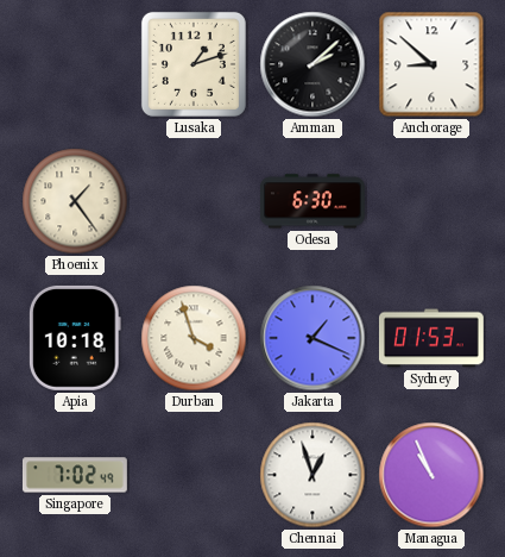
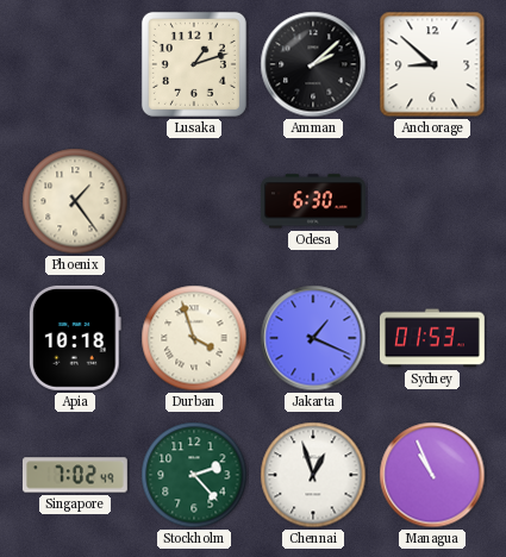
Stockholm: none -> 2:23 (194, 475)
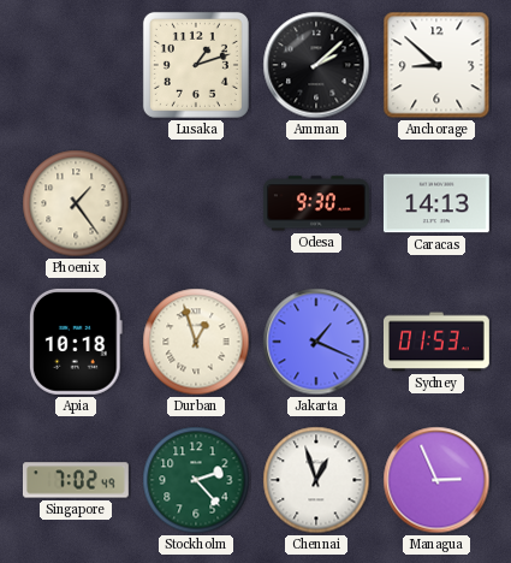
Odesa: 6:30 -> 9:30 (316, 203)
Caracas: none -> 14:13 (436, 203)
Durban: 3:57 -> 12:57 (196, 342)
Managua: 10:56 -> 2:56 (436, 480)
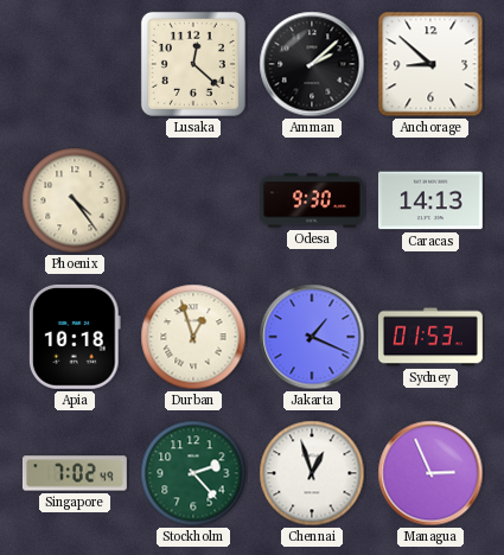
Lusaka: 1:12 -> 12:22 (193, 64)
Phoenix: 1:24 -> 4:24 (75, 200)
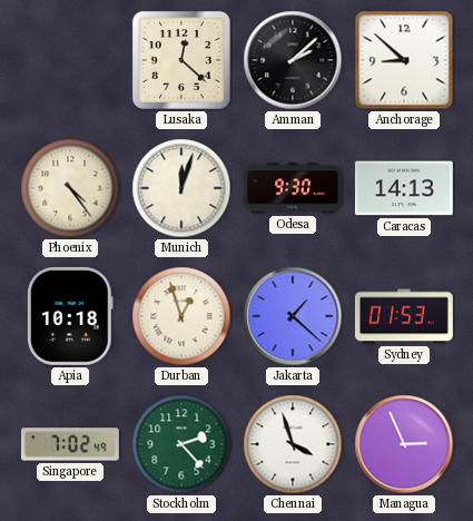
Munich: none -> 12:03 (181, 188)
Jakarta: 1:19 -> 1:22 (293, 316)
Chennai: 12:57 -> 3:57 (293, 444)
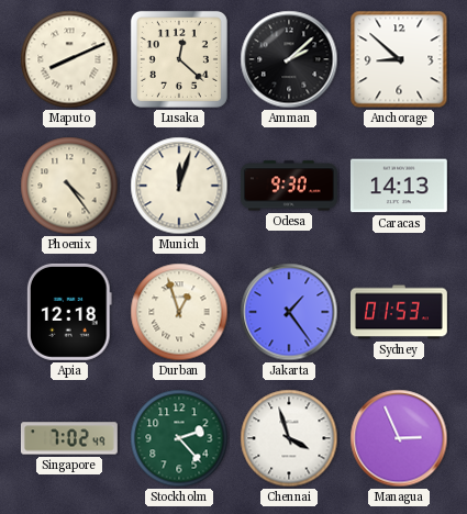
Maputo: none -> 8:11 (69, 59)
Apia: 10:18 -> 12:18 (69, 312)
Jakarta: 1:22 -> 1:24 (289, 312)
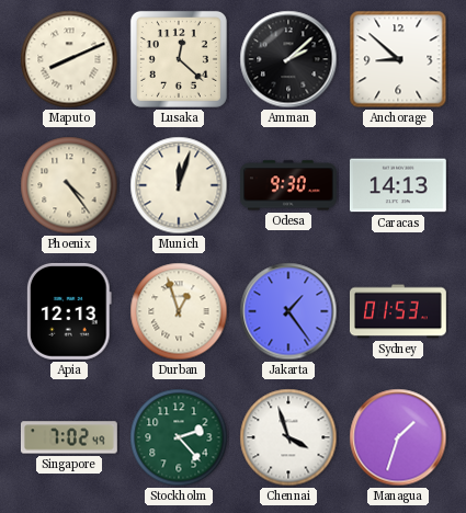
Apia: 12:18 -> 12:13 (69, 311)
Managua: 2:56 -> 1:33 (398, 437)
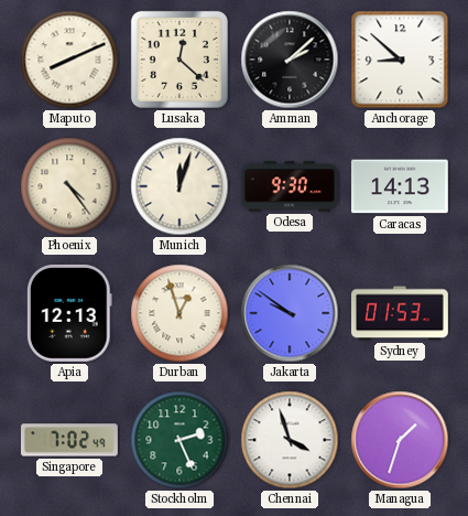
Jakarta: 1:24 -> 9:51 (290, 313)
Stockholm: 2:23 -> 2:26 (179, 440)
